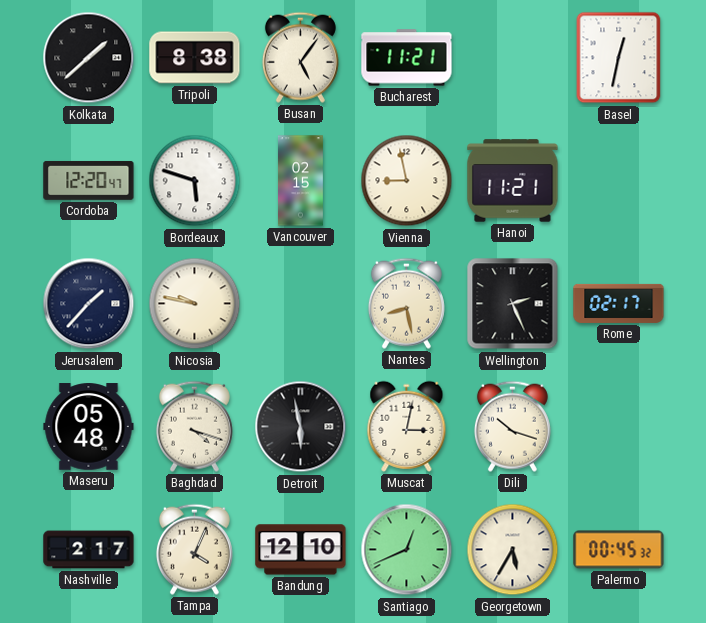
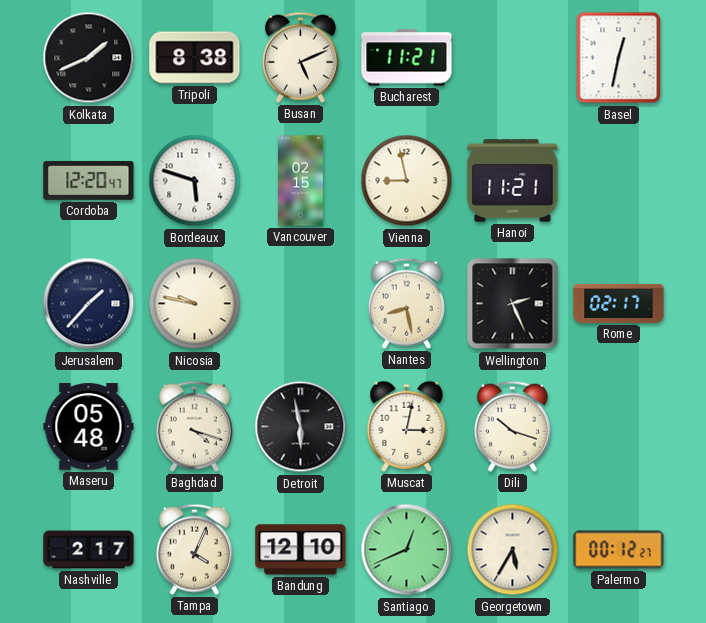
Kolkata: 1:38 -> 1:41 (89, 58)
Busan: 5:06 -> 5:11 (300, 57)
Palermo: 00:45 -> 00:12 (619, 550)
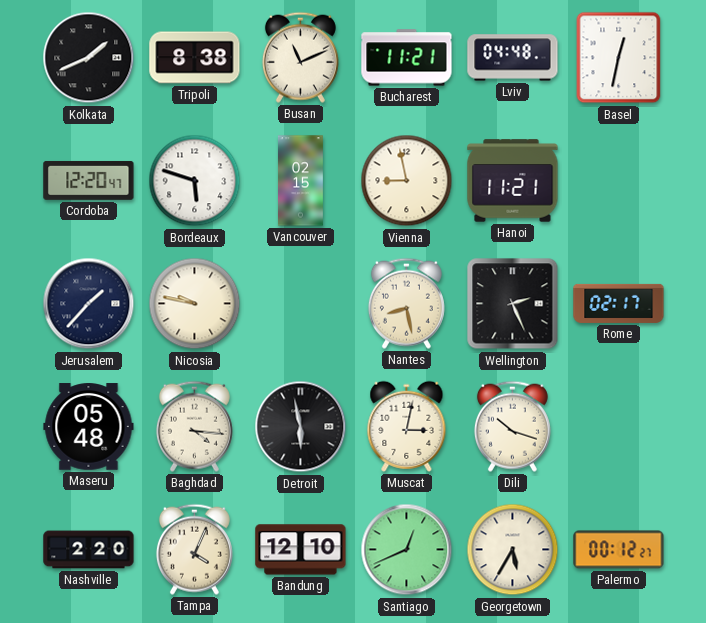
Busan: 5:11 -> 11:11 (300, 57)
Lviv: none -> 04:48 (513, 58)
Baghdad: 4:18 -> 4:16 (194, 426)
Nashville: 2:17 -> 2:20 (89, 550)
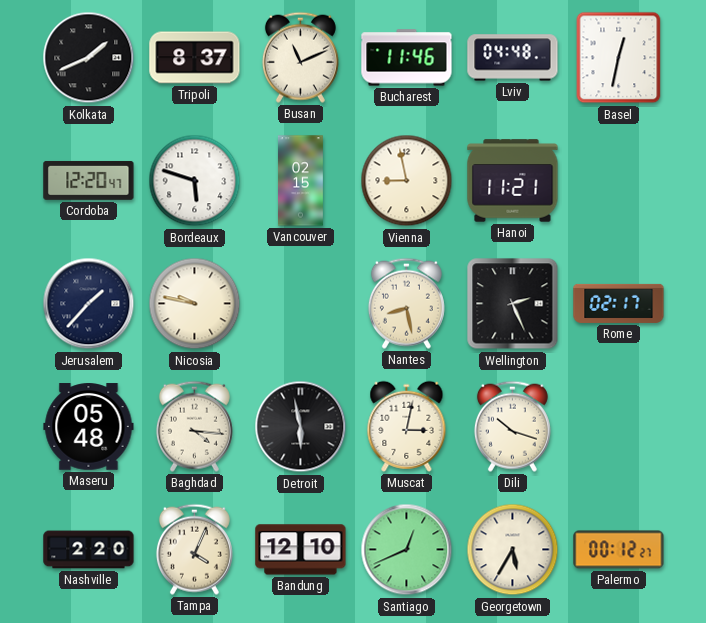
Tripoli: 8:38 -> 8:37 (195, 58)
Bucharest: 11:21 -> 11:46 (407, 58)
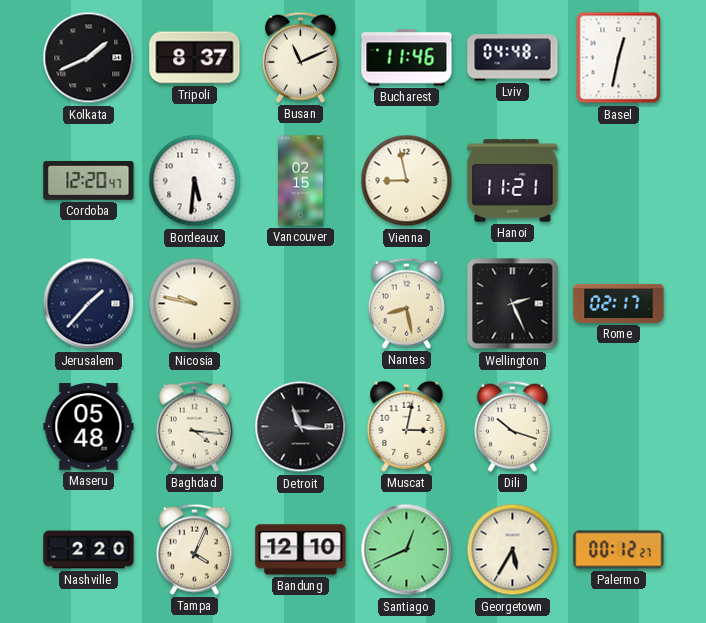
Bordeaux: 5:48 -> 5:31 (195, 181)
Detroit: 5:58 -> 11:16 (301, 427)
